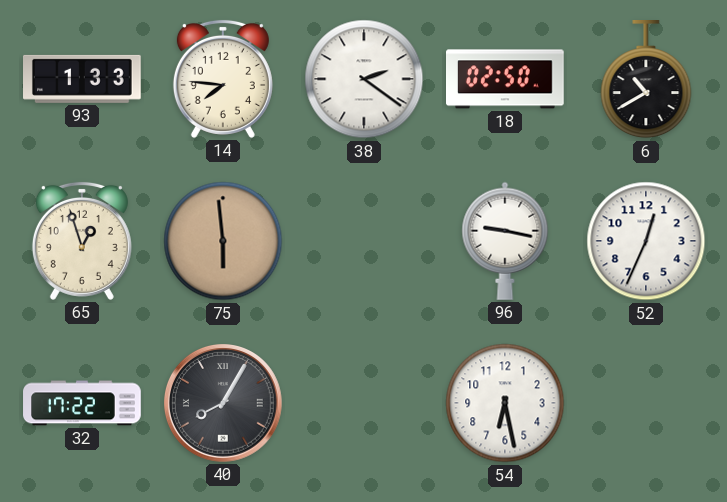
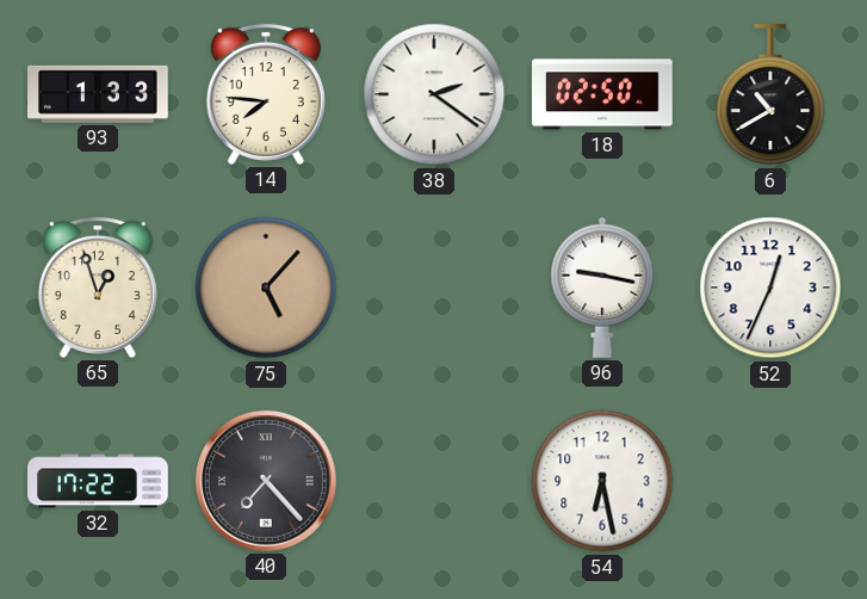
75: 5:59 -> 5:07 (266, 288)
40: 8:05 -> 7:23 (267, 482)
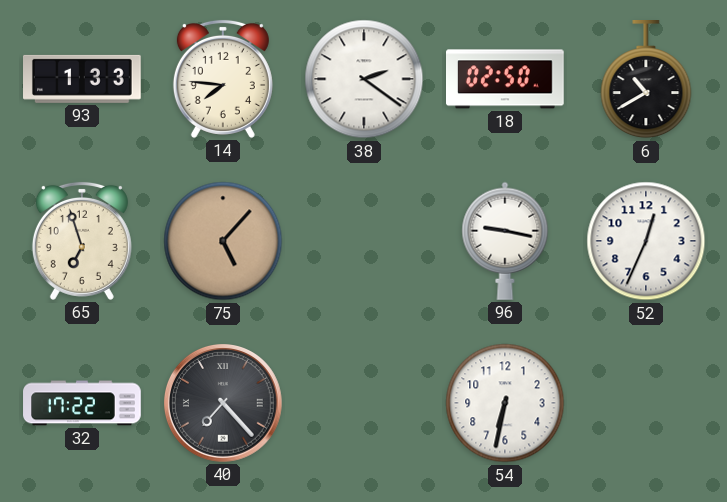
65: 12:57 -> 6:57 (82, 241)
54: 6:28 -> 6:32 (505, 403)
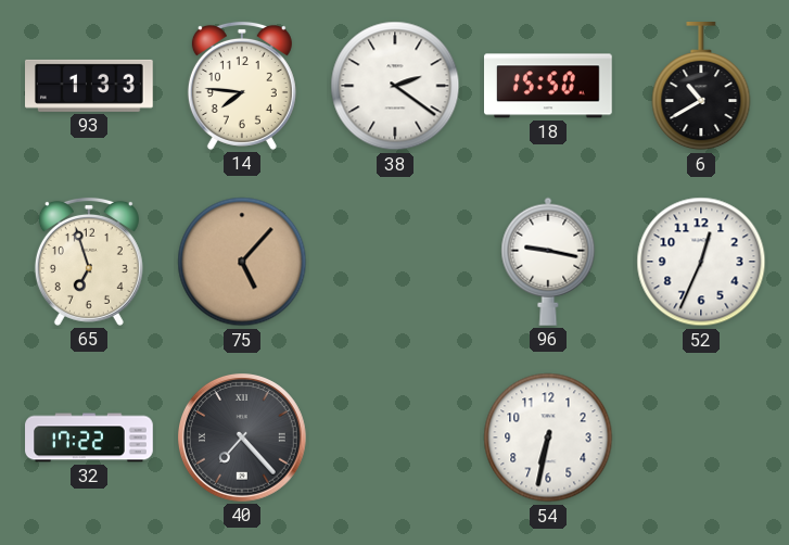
18: 02:50 -> 15:50 (549, 86)
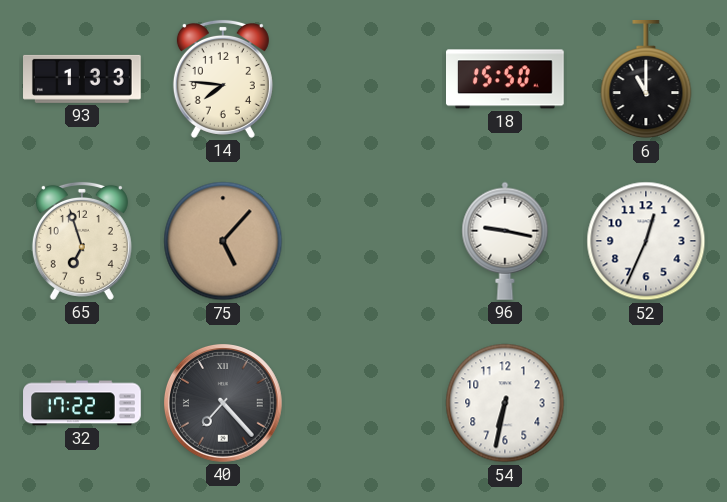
38: 2:21 -> none (395, 86)
6: 10:40 -> 11:00 (646, 80)
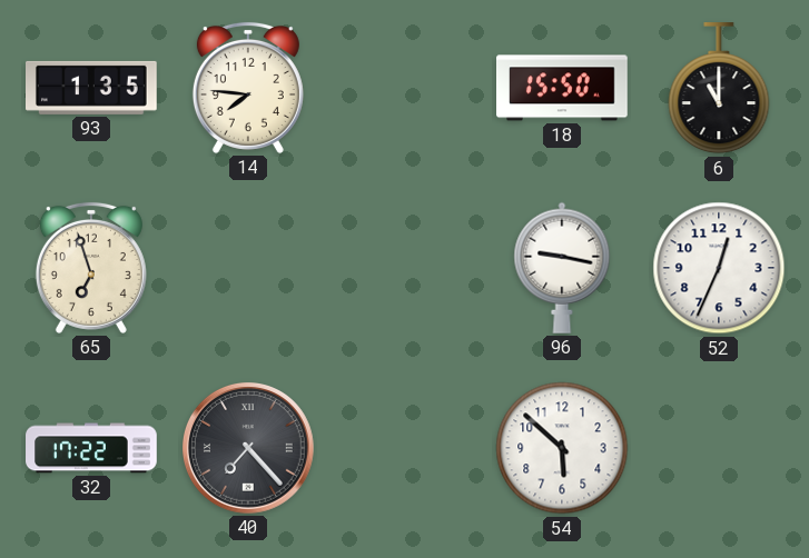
93: 1:33 -> 1:35 (92, 88)
75: 5:07 -> none (223, 241)
54: 6:32 -> 5:52 (562, 448)
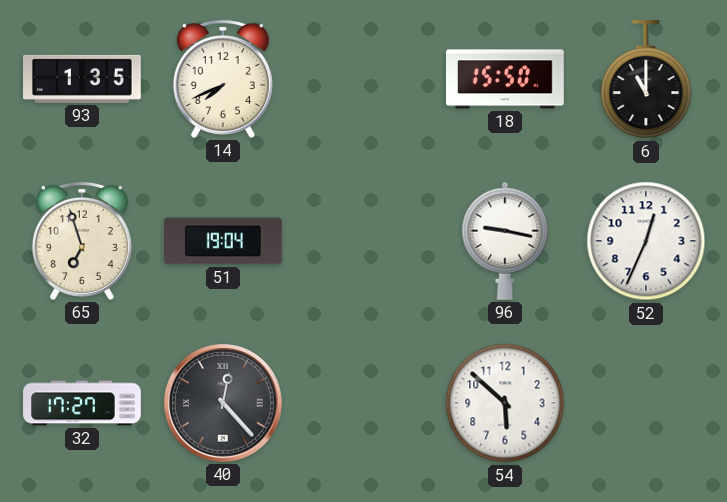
14: 7:46 -> 7:41 (223, 79)
51: none -> 19:04 (224, 241)
32: 17:22 -> 17:27 (82, 403)
40: 7:23 -> 12:23 (224, 404)
